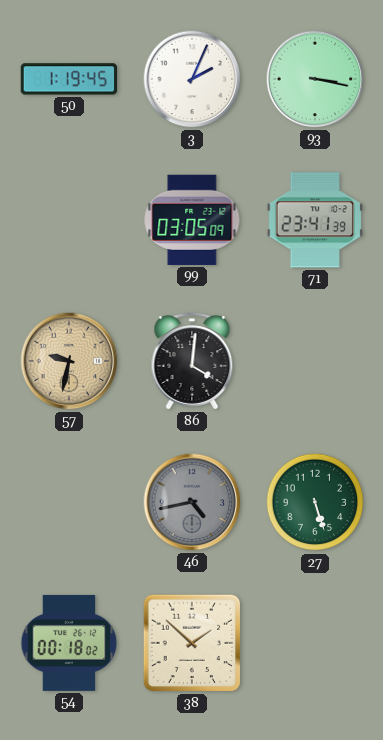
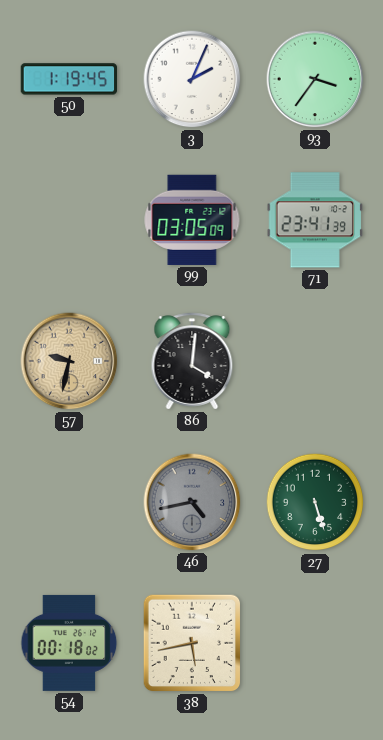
93: 3:17 -> 3:36 (315, 79)
38: 1:52 -> 5:43 (192, 643)
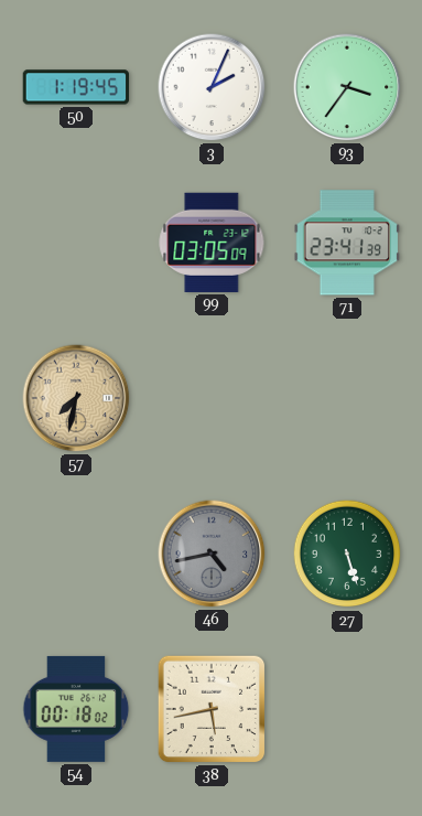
57: 9:32 -> 7:32 (76, 398)
86: 4:01 -> none (192, 361)
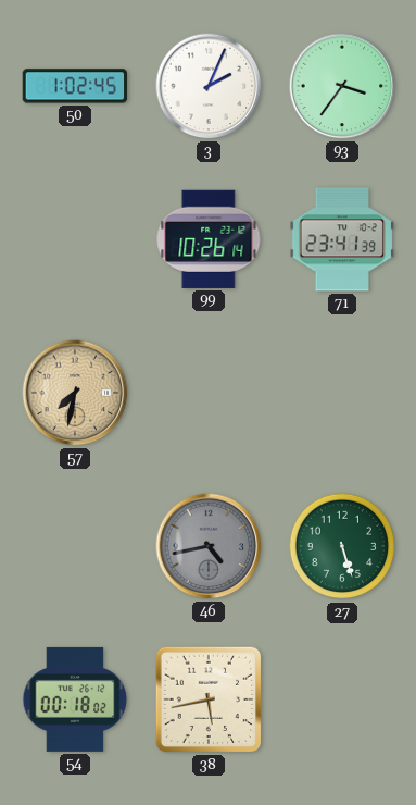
50: 1:19 -> 1:02 (75, 86)
99: 03:05 -> 10:26 (209, 239)
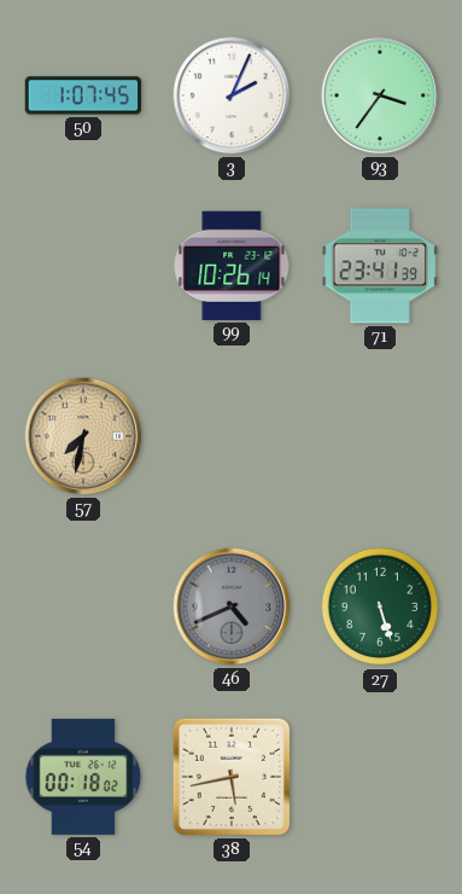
50: 1:02 -> 1:07 (83, 95)
46: 4:43 -> 4:41 (232, 606)
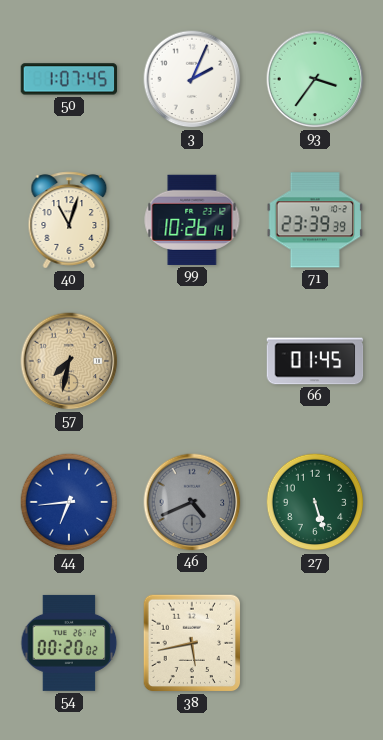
40: none -> 11:03 (69, 220)
71: 23:41 -> 23:39 (315, 220)
66: none -> 01:45 (315, 361)
44: none -> 6:44 (69, 502)
54: 00:18 -> 00:20 (69, 643)
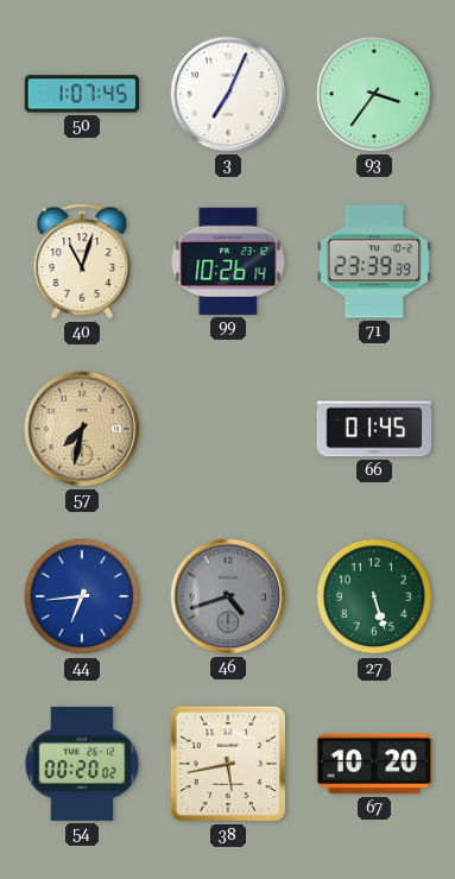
3: 2:04 -> 7:04 (228, 94)
46: 4:41 -> 4:42 (228, 596)
67: none -> 10:20 (374, 764)
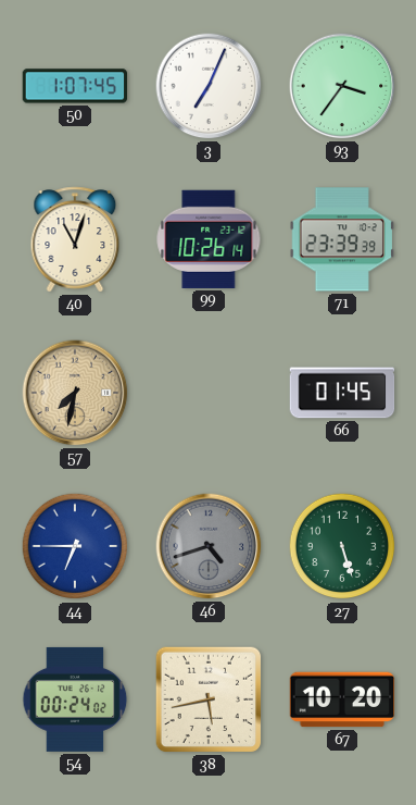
44: 6:44 -> 6:45 (75, 546)
54: 00:20 -> 00:24 (75, 699)
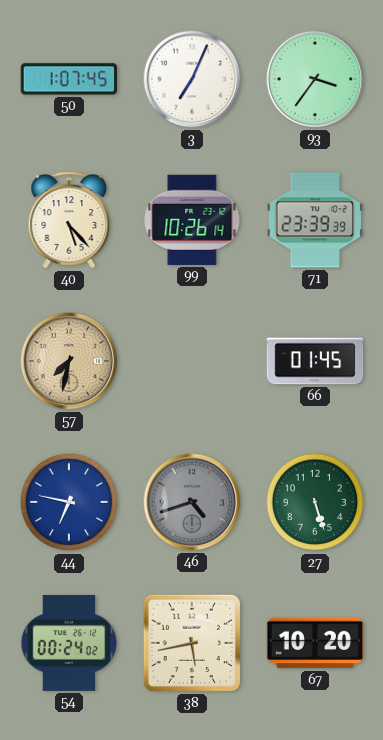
40: 11:03 -> 5:23 (69, 220)
44: 6:45 -> 6:47 (69, 502)
